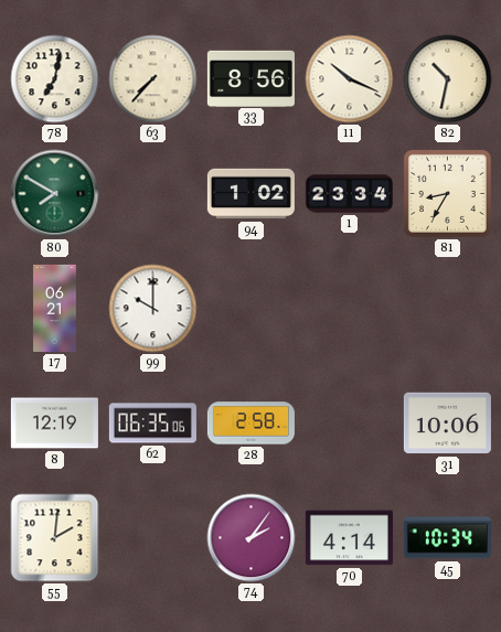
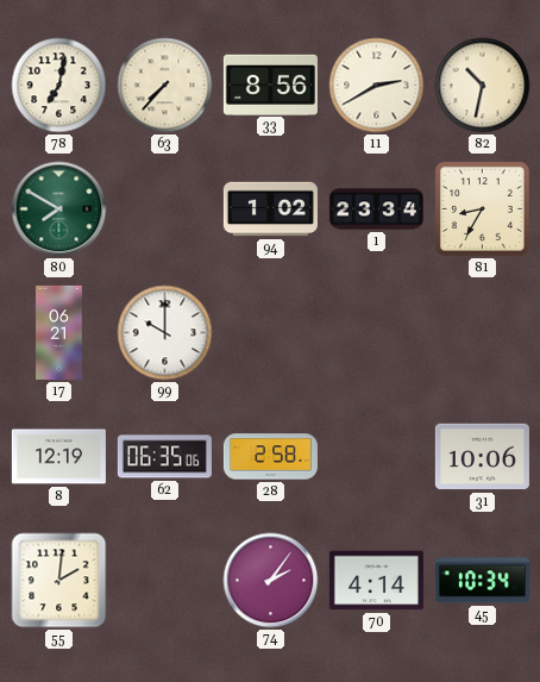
11: 10:19 -> 2:40 (377, 86)
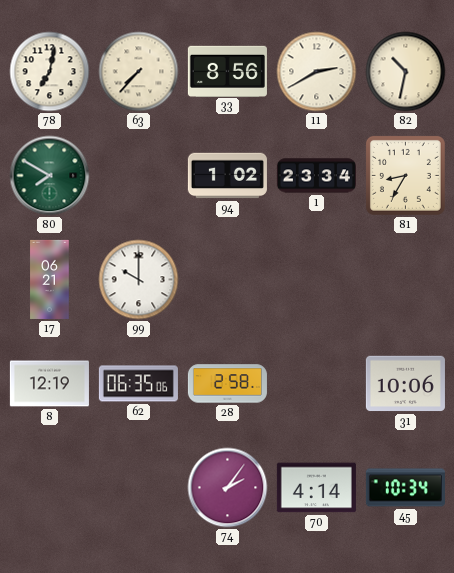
55: 2:01 -> none (59, 581)
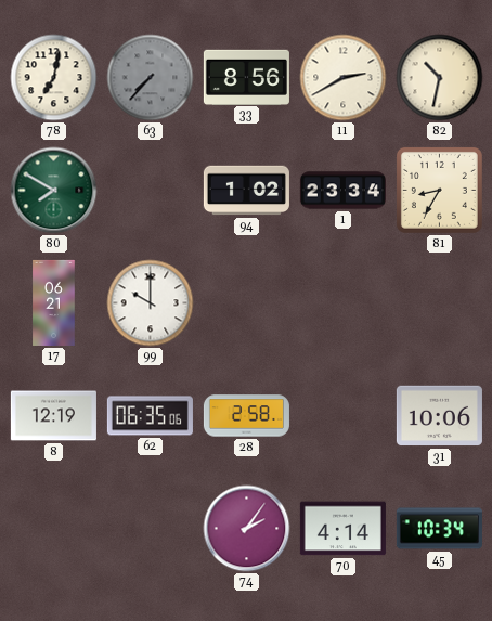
63 dial: cream -> grey (151, 78)
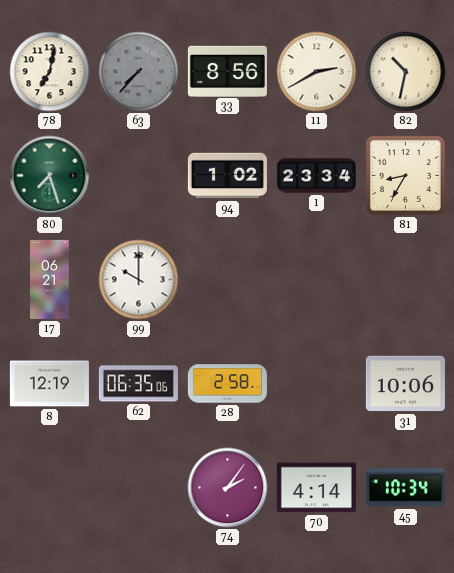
80: 7:50 -> 7:27 (50, 176)
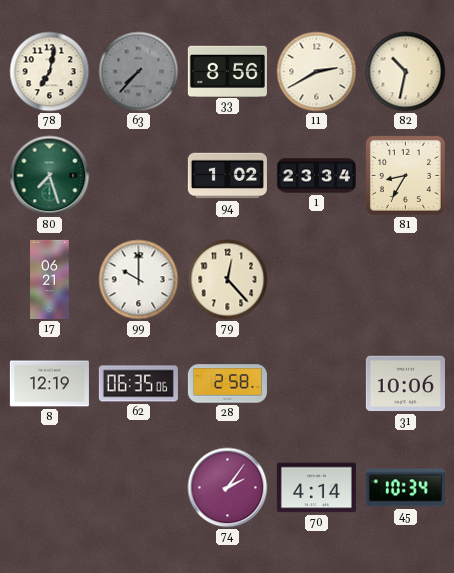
79: none -> 12:23 (228, 280)
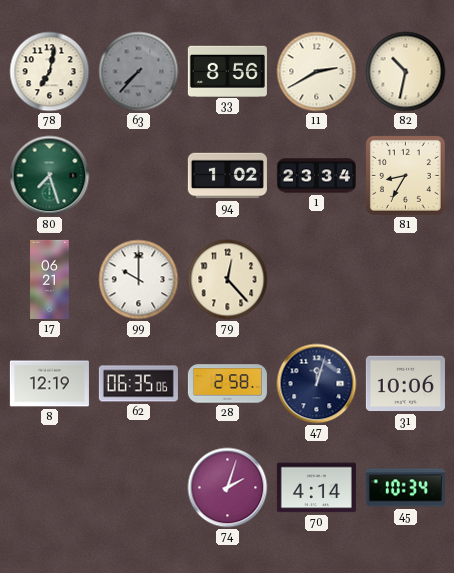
47: none -> 12:03 (317, 384)
74: 2:06 -> 2:03 (228, 488)
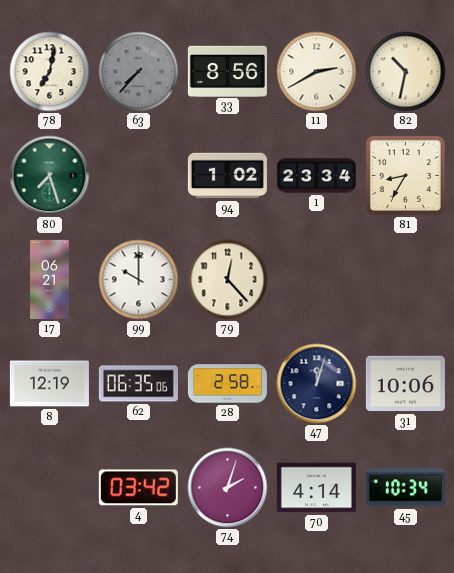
4: none -> 03:42 (138, 488)
